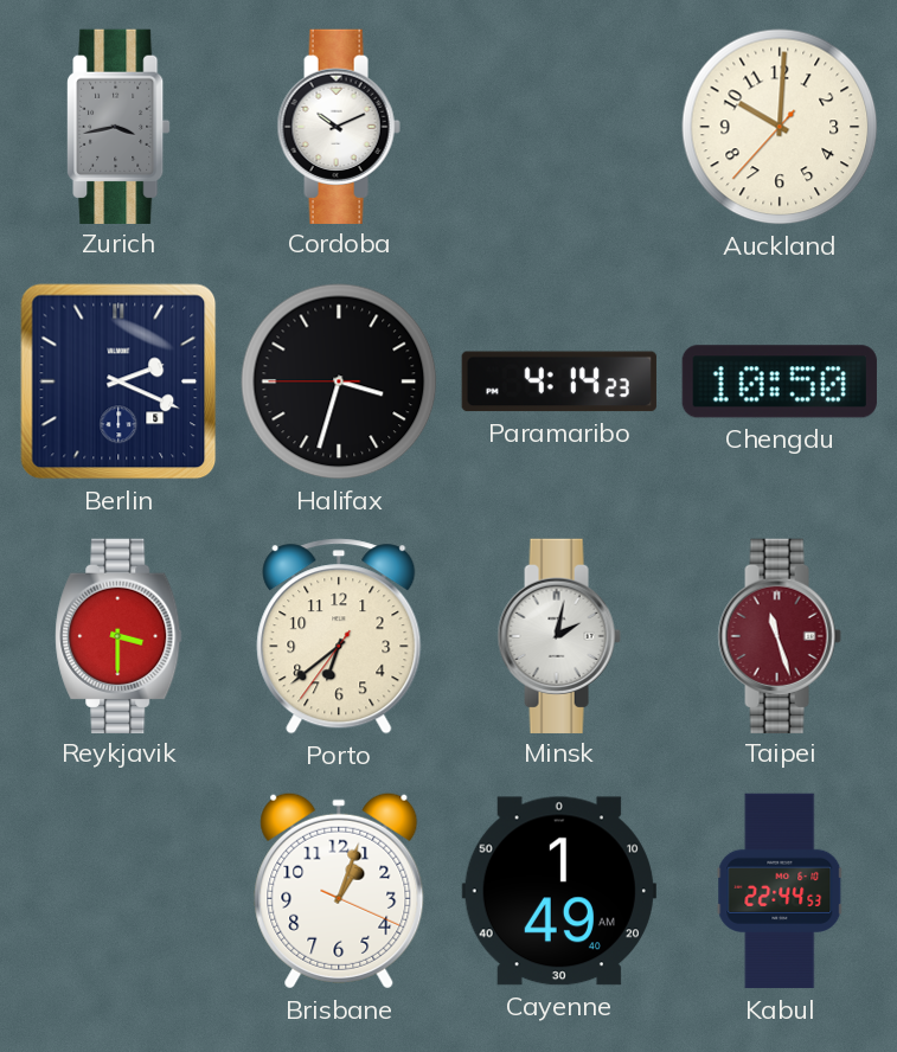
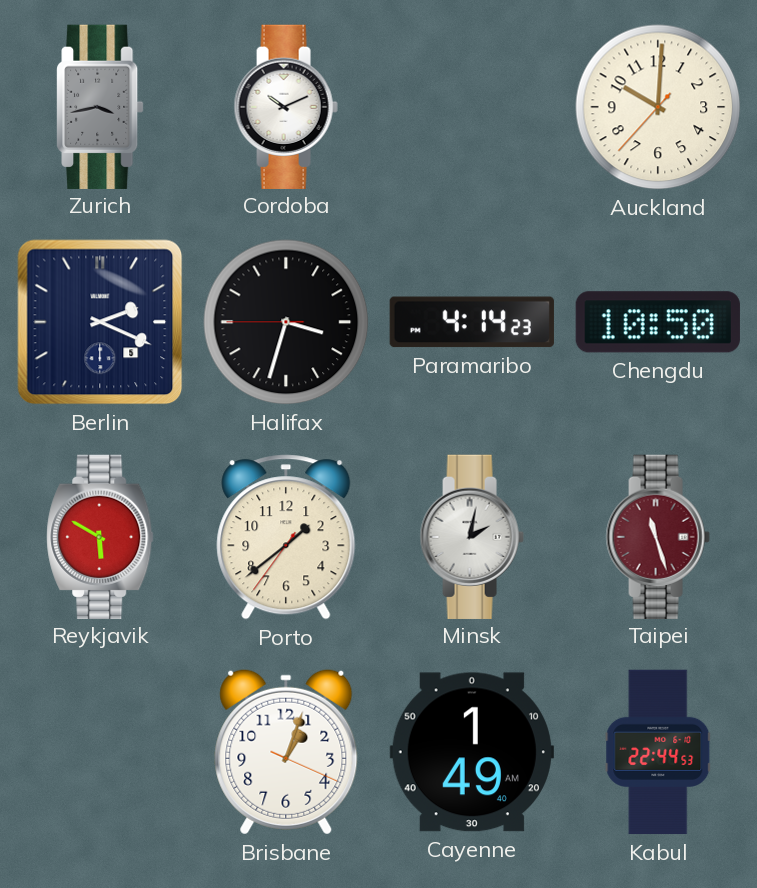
Reykjavik: 3:30 -> 5:50 (100, 536)
Porto: 6:38 -> 1:38 (286, 537)
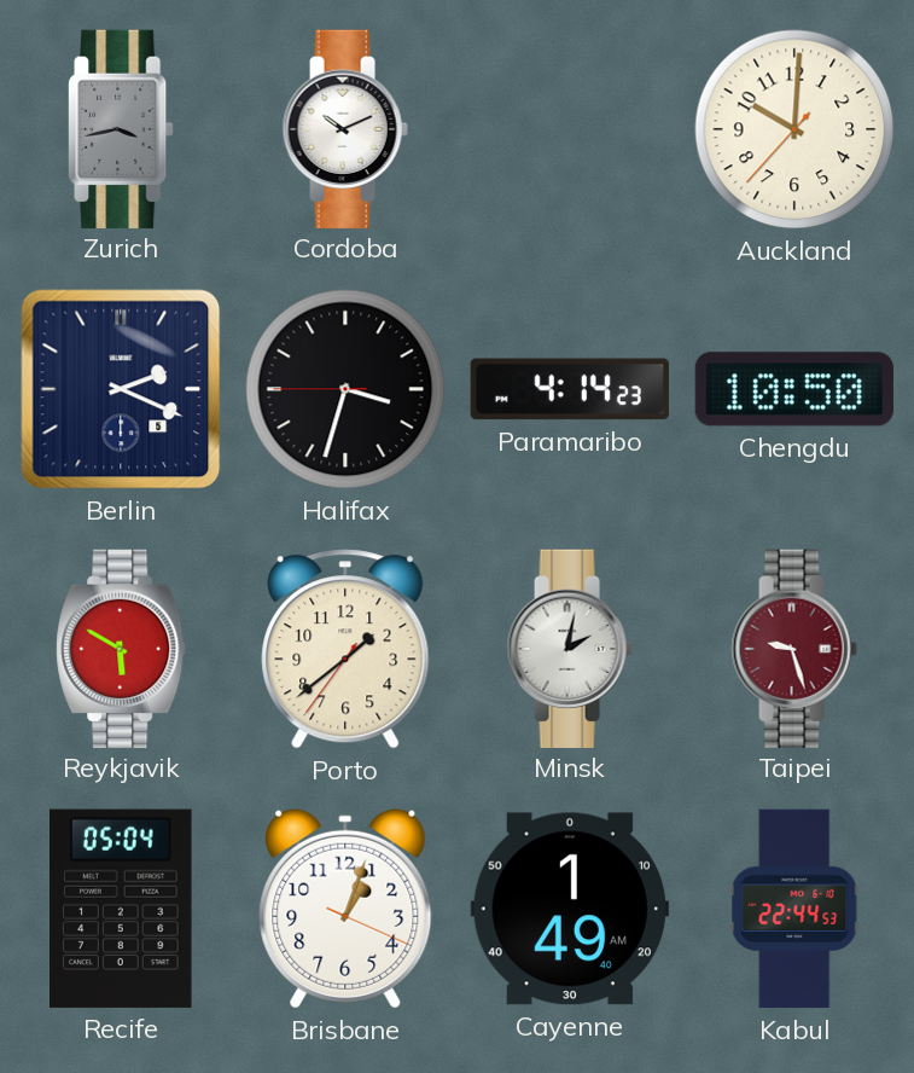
Taipei: 11:27 -> 9:27 (794, 648)
Recife: none -> 05:04 (122, 909)
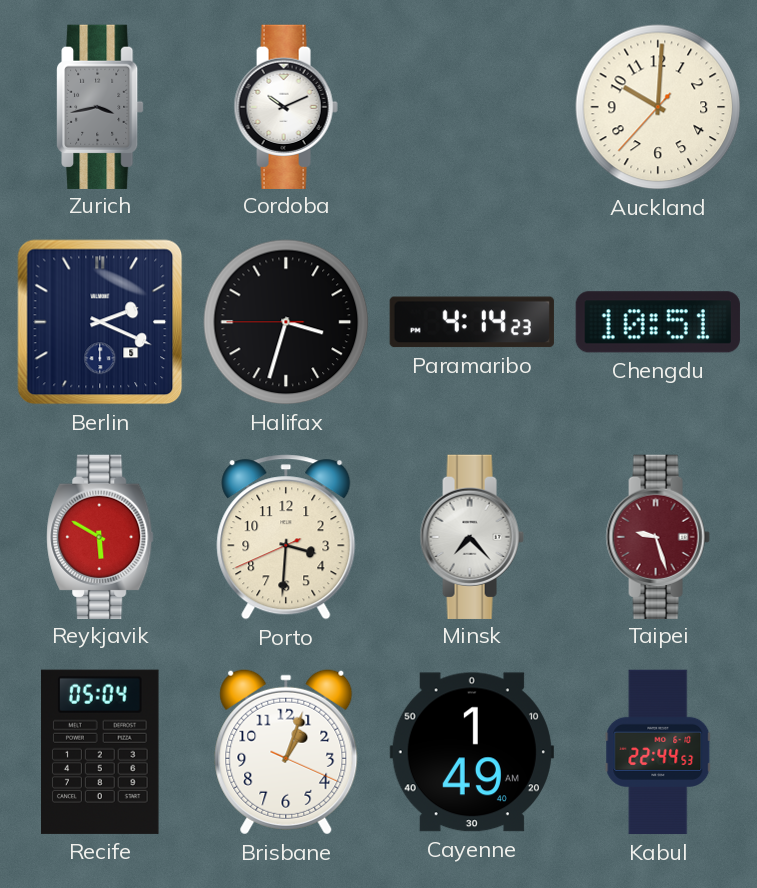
Chengdu: 10:50 -> 10:51 (658, 322)
Porto: 1:38 -> 3:30 (286, 537)
Minsk: 2:02 -> 7:23 (472, 536)
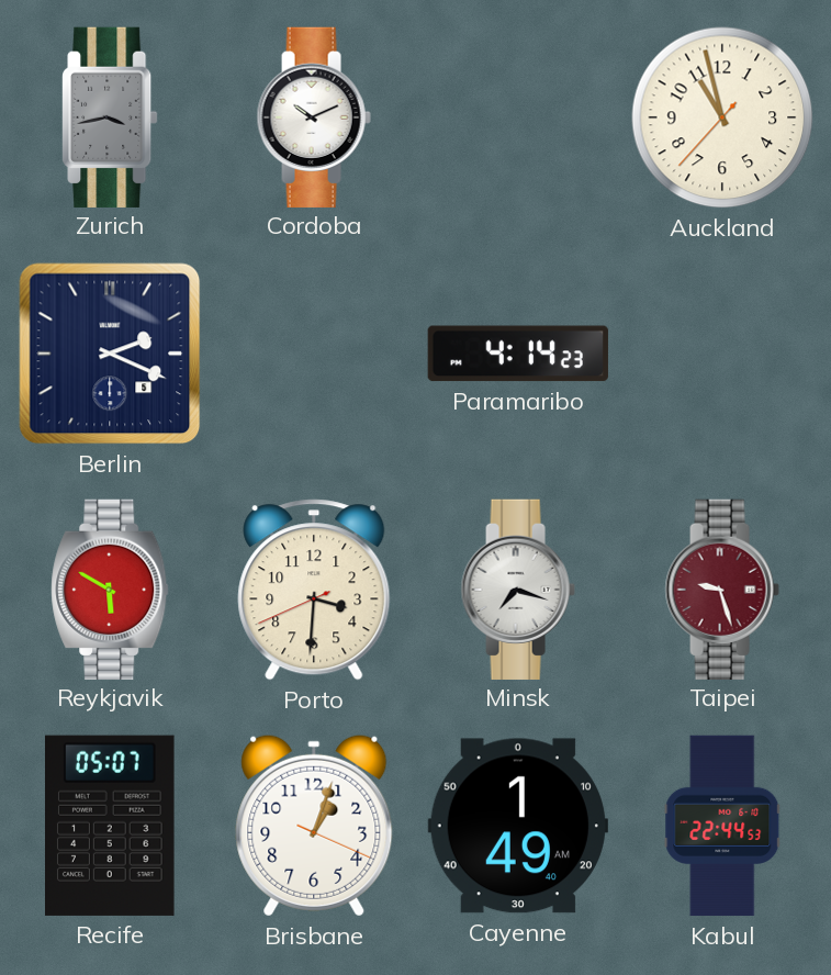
Auckland: 10:00 -> 10:57 (722, 117)
Halifax: 3:32 -> none (286, 322)
Chengdu: 10:51 -> none (658, 322)
Minsk: 7:23 -> 7:18 (518, 589)
Recife: 05:04 -> 05:07 (111, 826)
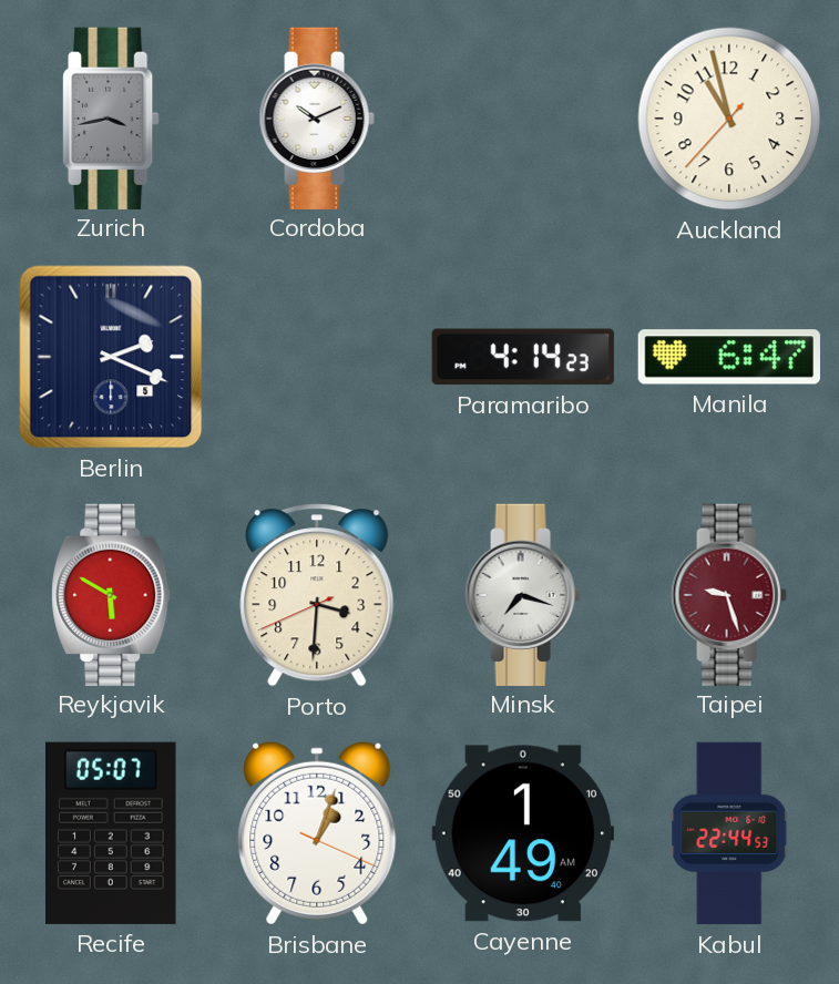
Manila: none -> 6:47 (729, 357)
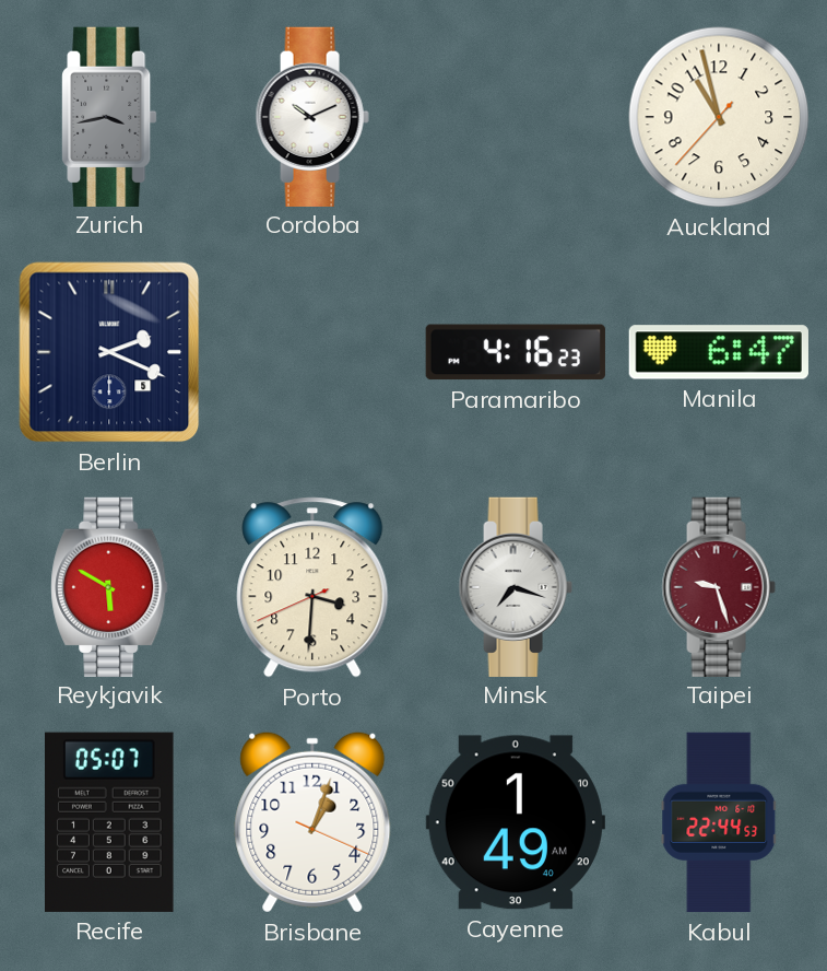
Paramaribo: 4:14 -> 4:16 (516, 352)
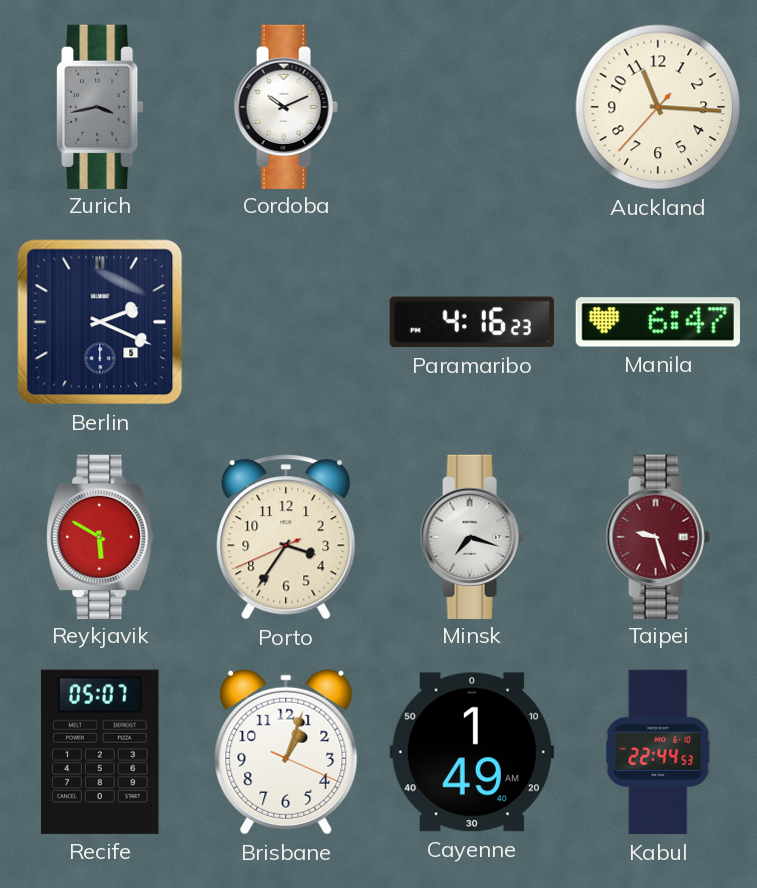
Auckland: 10:57 -> 11:15 (658, 107)
Porto: 3:30 -> 3:35 (286, 537)
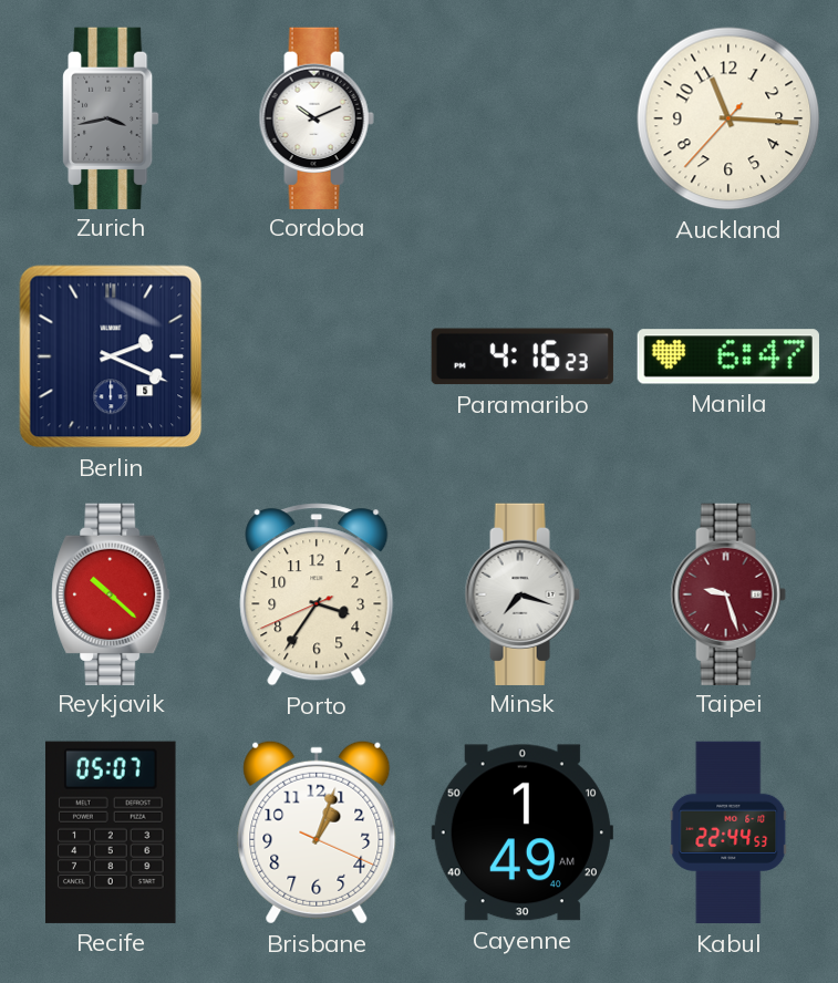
Reykjavik: 5:50 -> 10:22 (111, 593)
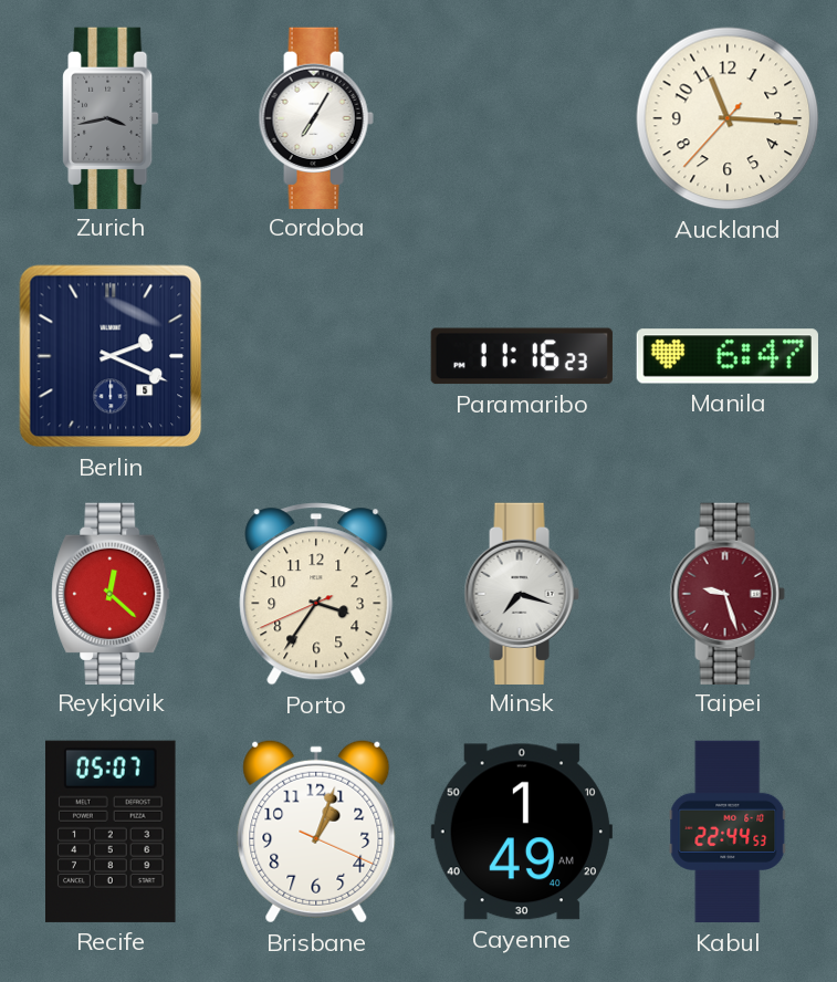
Cordoba: 10:11 -> 7:05 (316, 117)
Paramaribo: 4:16 -> 11:16 (522, 356)
Reykjavik: 10:22 -> 12:22 (111, 593)
